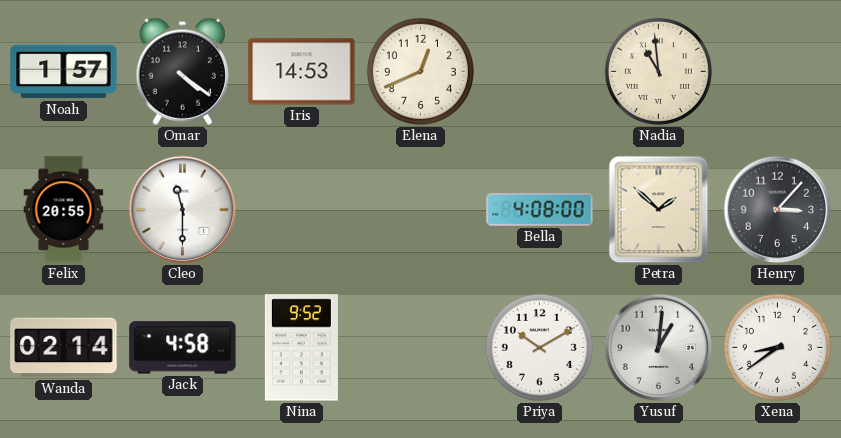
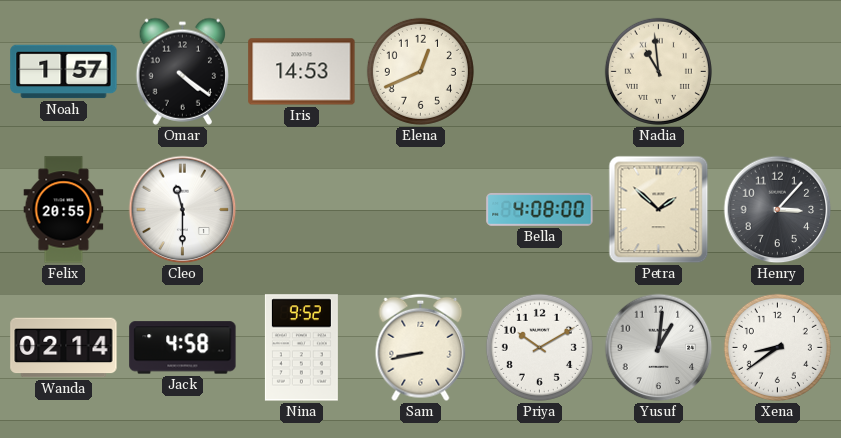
Sam: none -> 8:43 (421, 348)
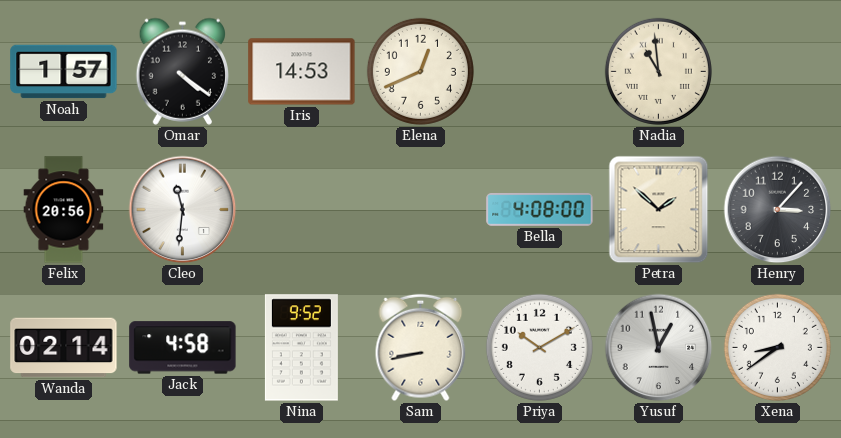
Felix: 20:55 -> 20:56 (64, 210)
Cleo: 11:30 -> 11:31 (183, 210)
Yusuf: 1:01 -> 12:58 (659, 348)
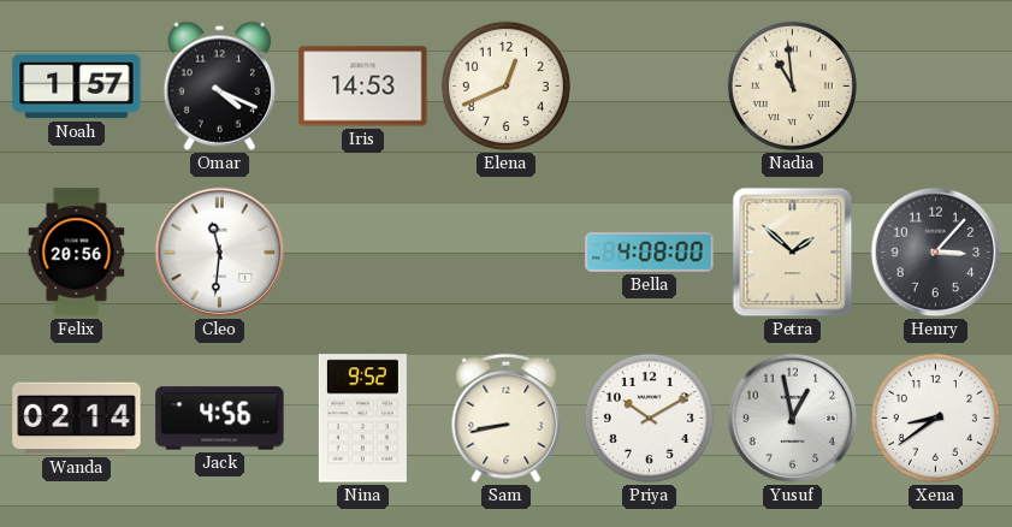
Omar: 4:21 -> 4:19 (219, 85)
Jack: 4:58 -> 4:56 (220, 419)
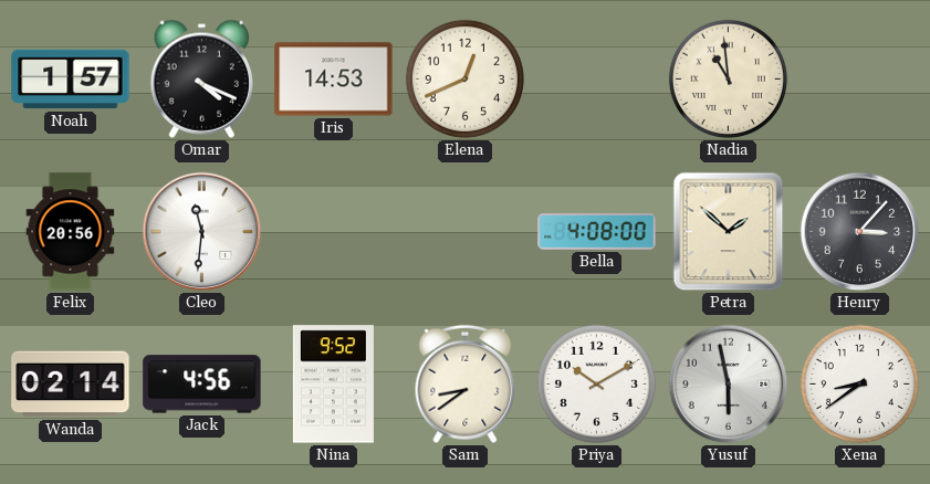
Sam: 8:43 -> 8:39 (466, 385)
Yusuf: 12:58 -> 5:58 (729, 385)
